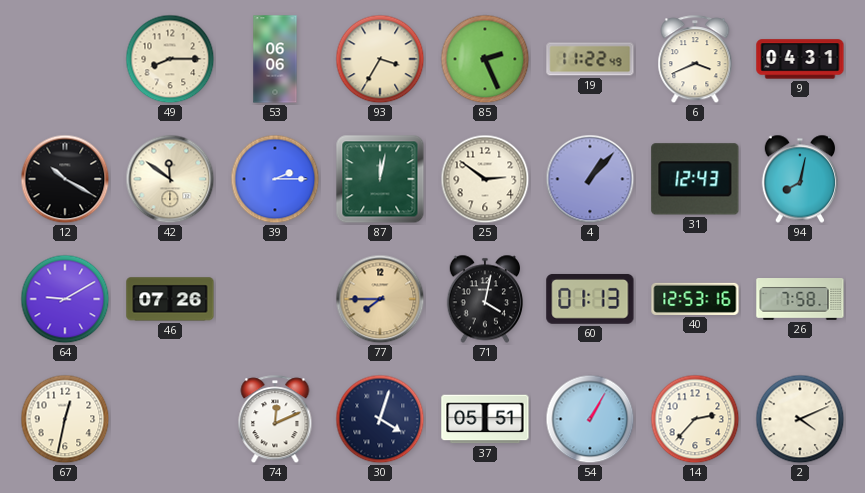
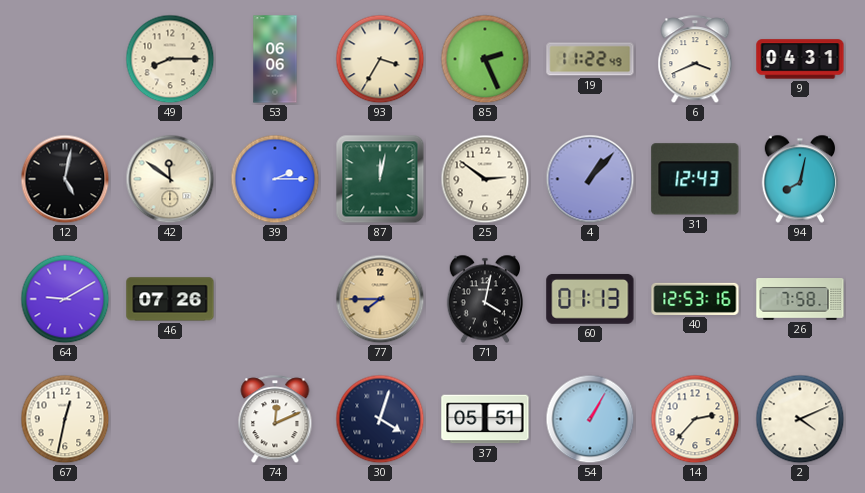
12: 10:20 -> 5:02 (65, 179)
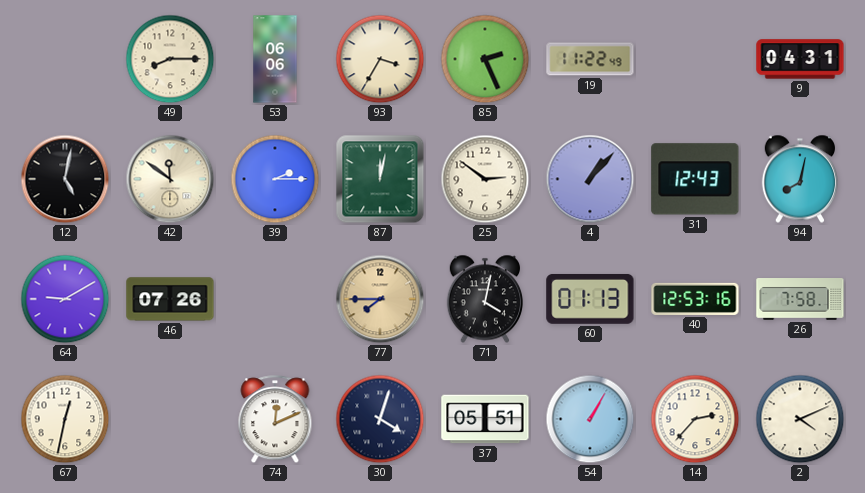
6: 3:41 -> none (695, 60)
